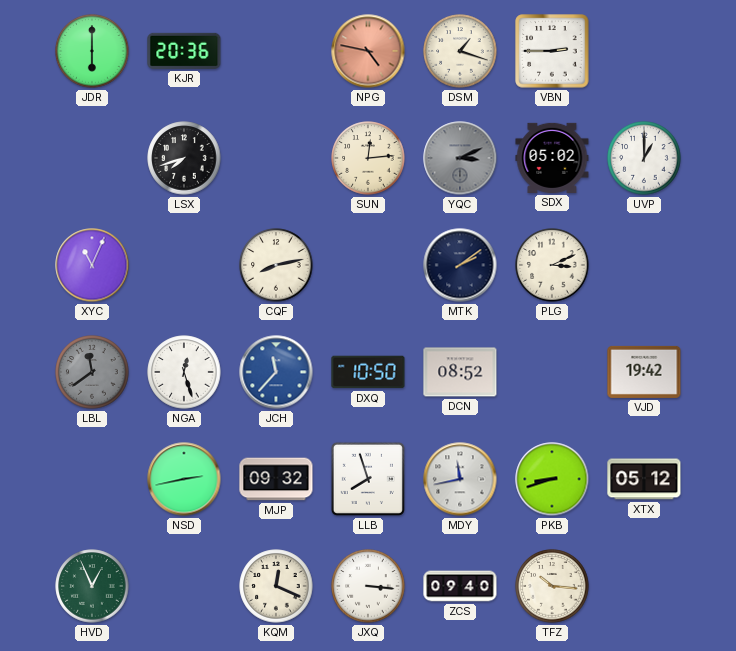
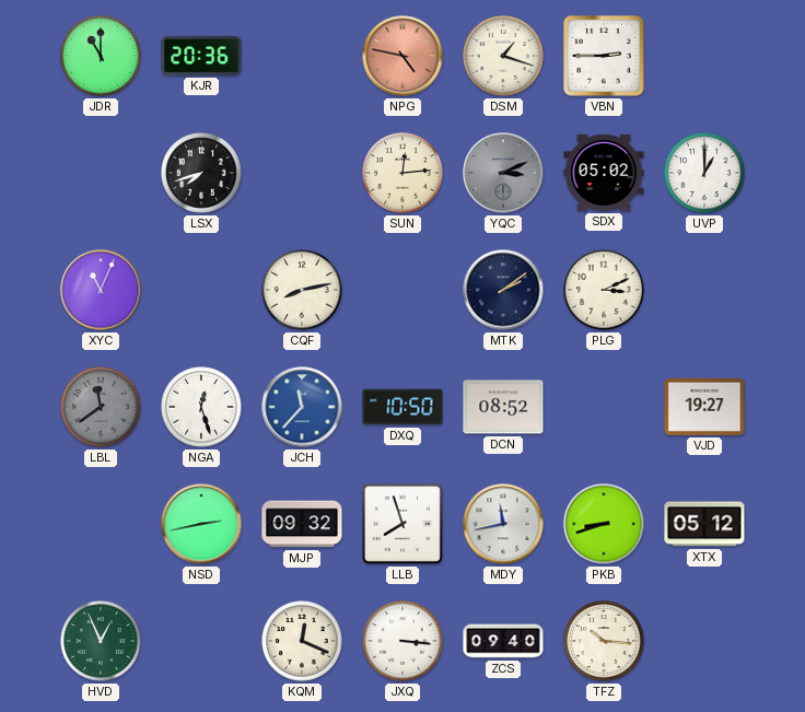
JDR: 6:00 -> 11:00 (101, 56)
VJD: 19:42 -> 19:27 (704, 407)
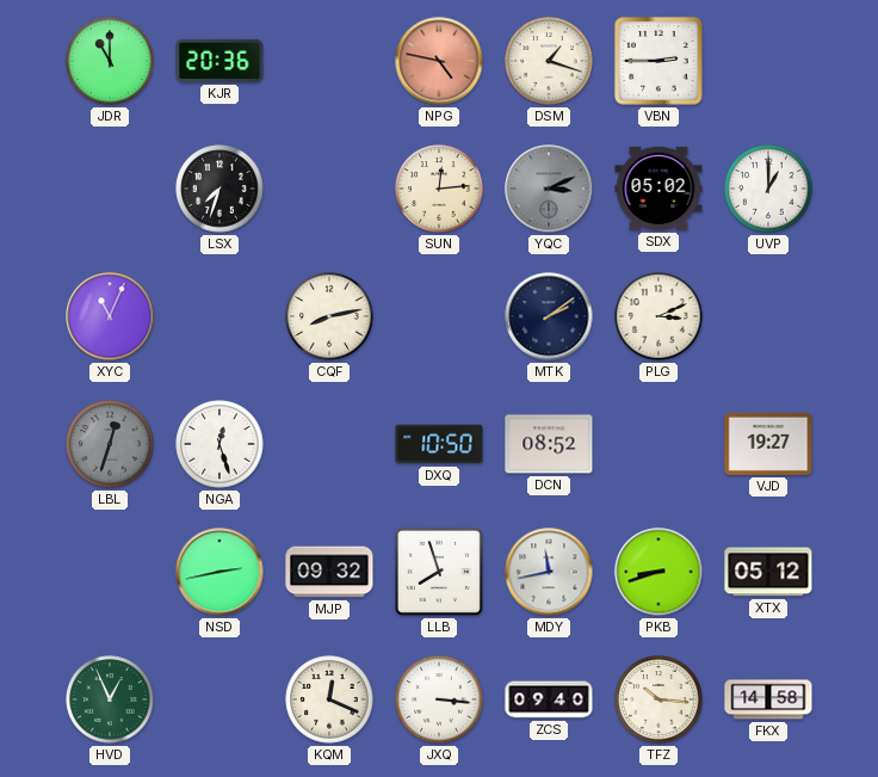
LSX: 7:42 -> 7:33 (219, 189)
LBL: 11:39 -> 12:33 (110, 444)
JCH: 11:37 -> none (302, 407)
FKX: none -> 14:58 (768, 699)
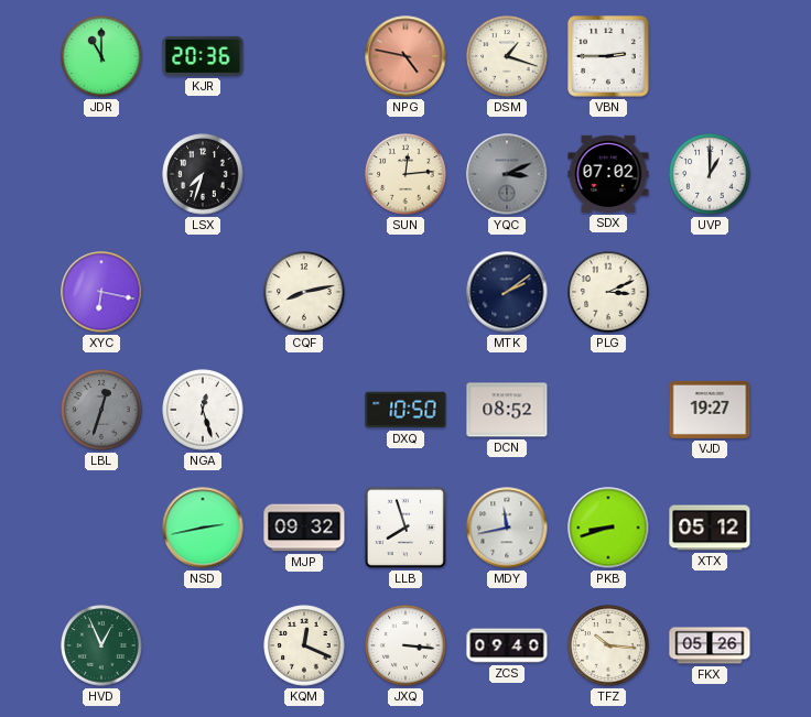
SDX: 05:02 -> 07:02 (608, 174)
XYC: 11:04 -> 6:17 (101, 292)
FKX: 14:58 -> 05:26 (710, 645)
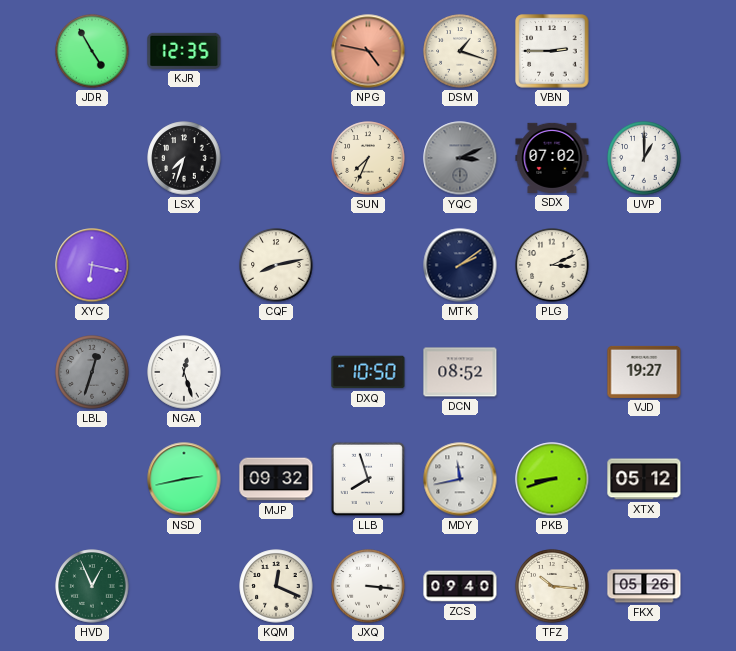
JDR: 11:00 -> 4:55 (92, 51)
KJR: 20:36 -> 12:35 (184, 51)
SUN: 12:14 -> 7:34 (368, 158)
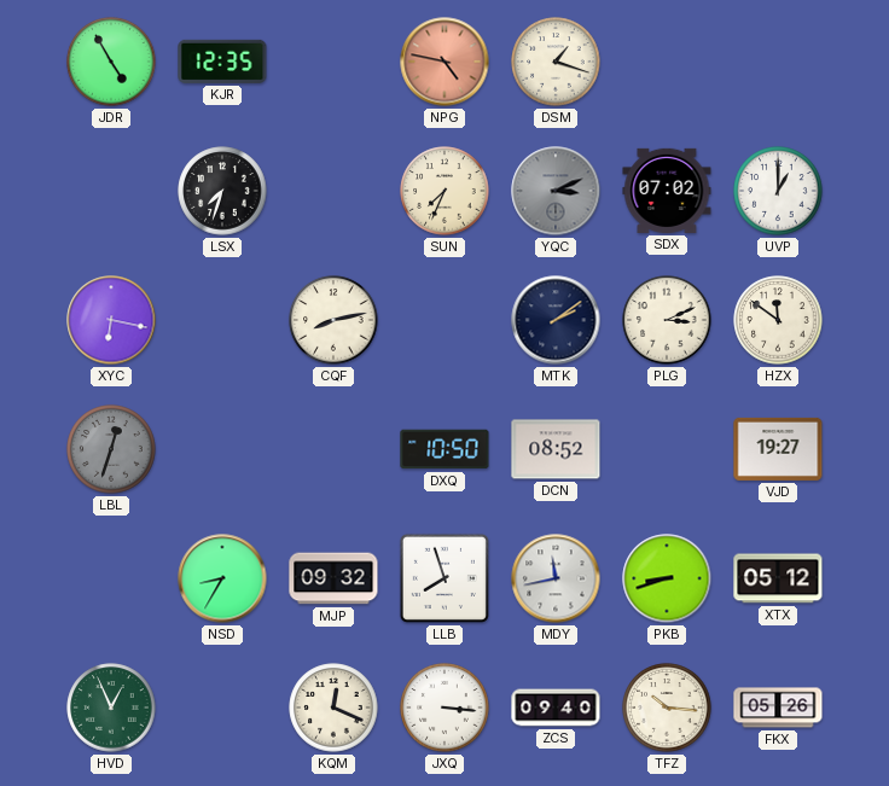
VBN: 2:45 -> none (552, 51)
HZX: none -> 11:51 (778, 320)
NGA: 12:27 -> none (184, 372)
NSD: 2:43 -> 8:35 (222, 578)
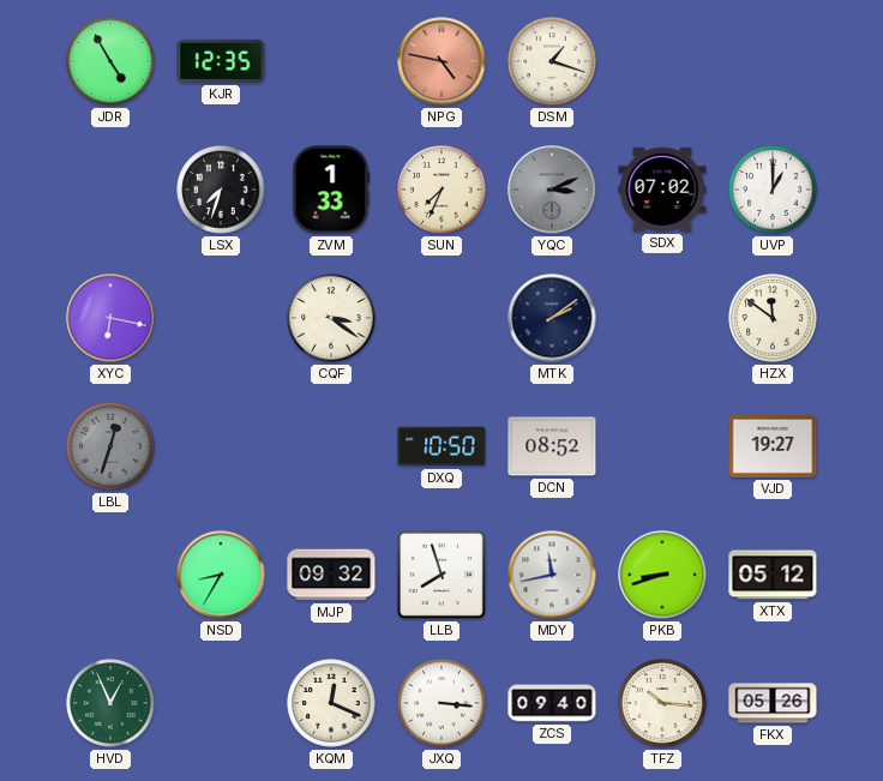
ZVM: none -> 1:33 (331, 190)
CQF: 8:13 -> 3:21 (331, 318)
PLG: 3:11 -> none (667, 320)
